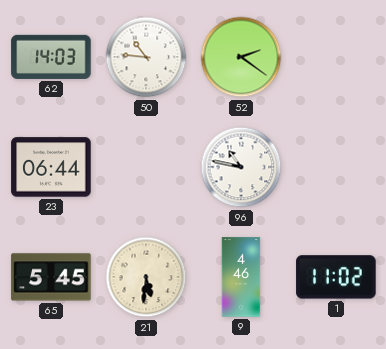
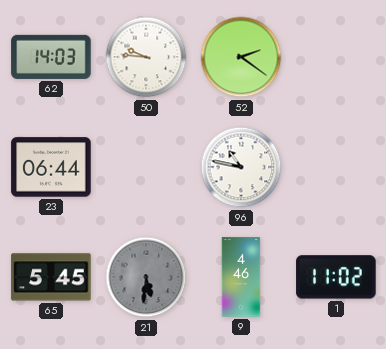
50: 10:46 -> 9:46 (146, 57)
21 dial: cream -> grey (146, 277)
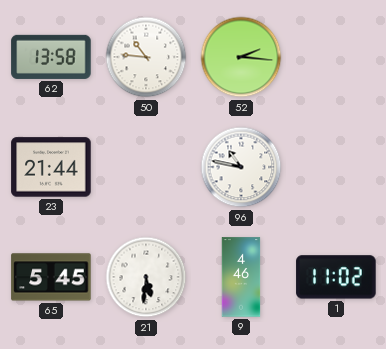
62: 14:03 -> 13:58 (51, 57)
50: 9:46 -> 10:46 (146, 57)
52: 2:21 -> 2:16 (241, 57)
23: 06:44 -> 21:44 (51, 167)
21 dial: grey -> white (146, 277)
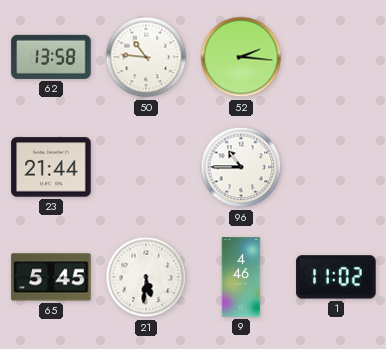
96: 10:47 -> 10:45 (241, 167)
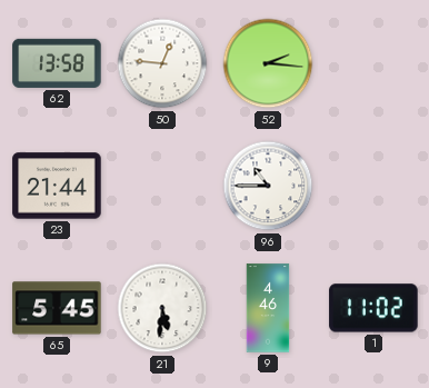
50: 10:46 -> 12:46 (162, 63)
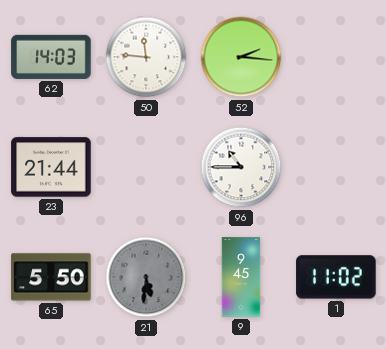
62: 13:58 -> 14:03 (51, 57)
50: 12:46 -> 11:46 (146, 57)
65: 5:45 -> 5:50 (51, 277)
21 dial: white -> grey (146, 277)
9: 4:46 -> 9:45 (241, 277)
